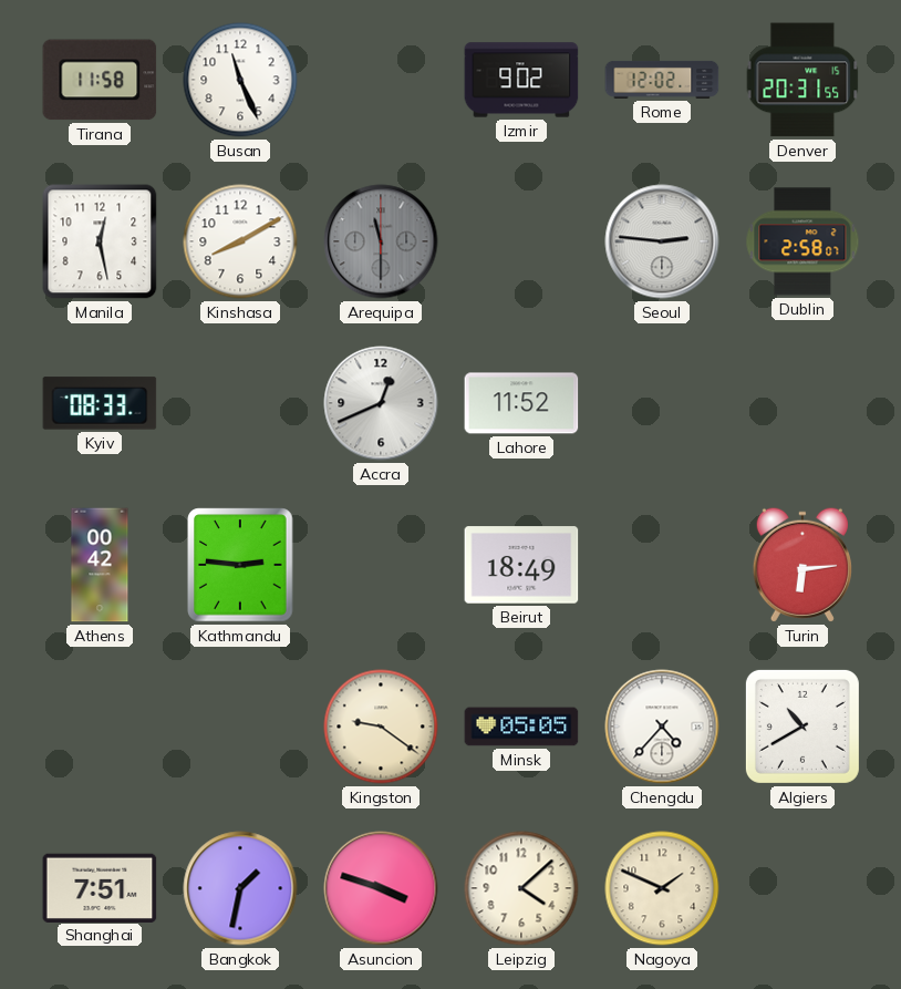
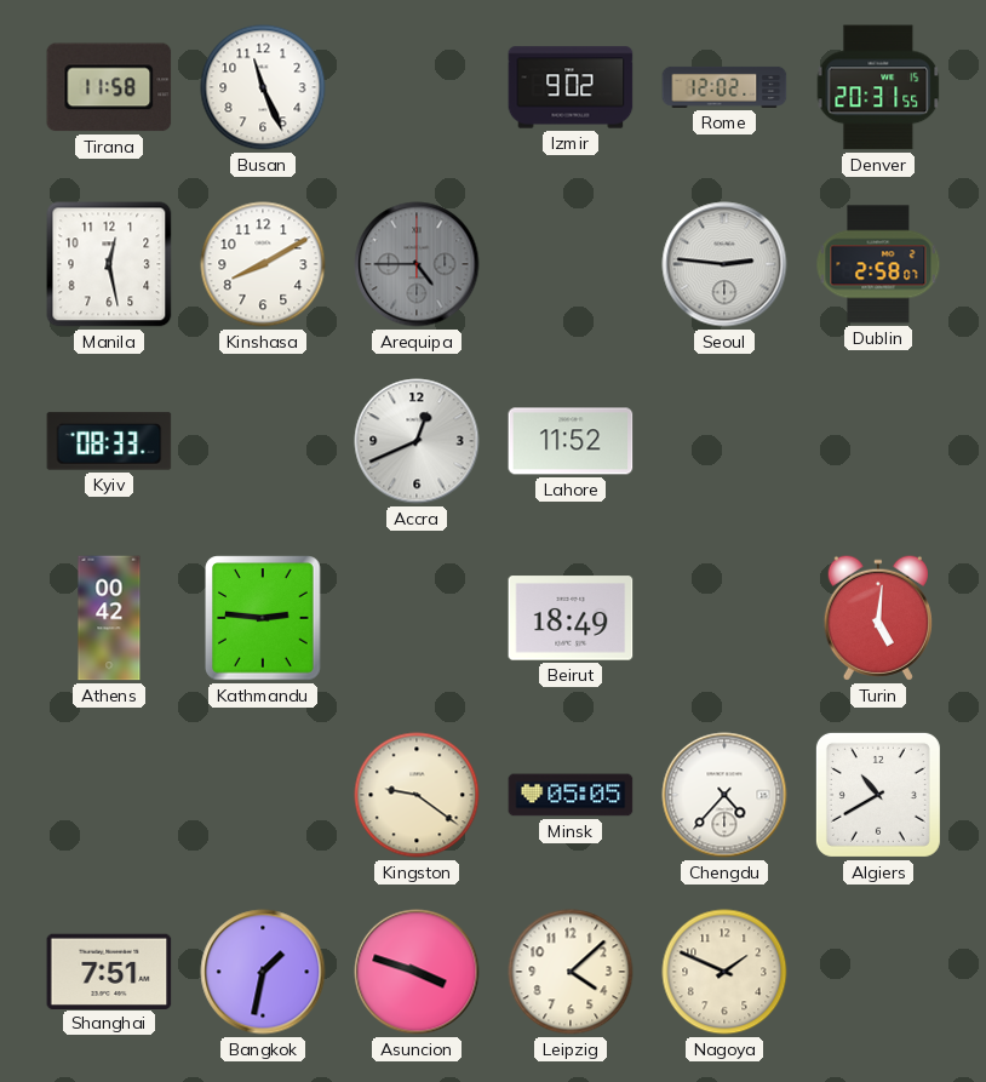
Arequipa: 11:30 -> 4:45 (417, 264)
Turin: 6:14 -> 5:01 (878, 618)
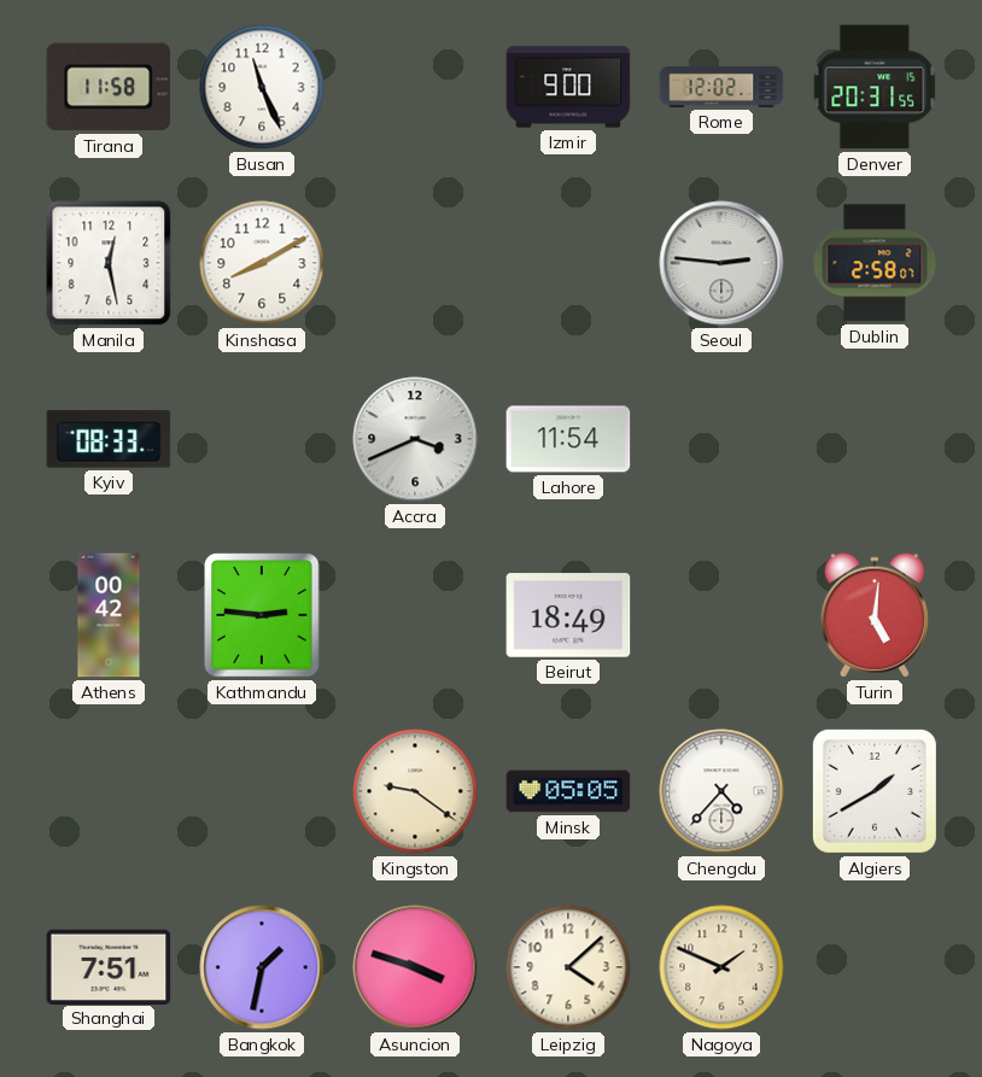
Izmir: 9:02 -> 9:00 (568, 87)
Arequipa: 4:45 -> none (417, 264)
Accra: 12:41 -> 3:41 (415, 439)
Lahore: 11:52 -> 11:54 (568, 439)
Algiers: 10:40 -> 1:40 (875, 791)
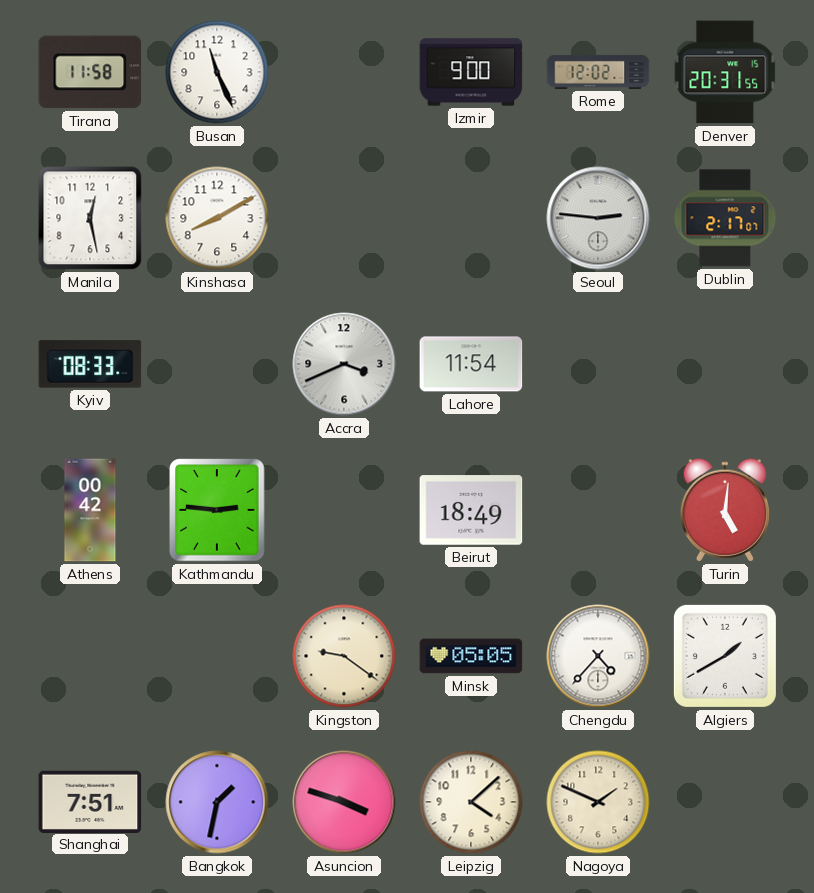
Dublin: 2:58 -> 2:17 (725, 218)
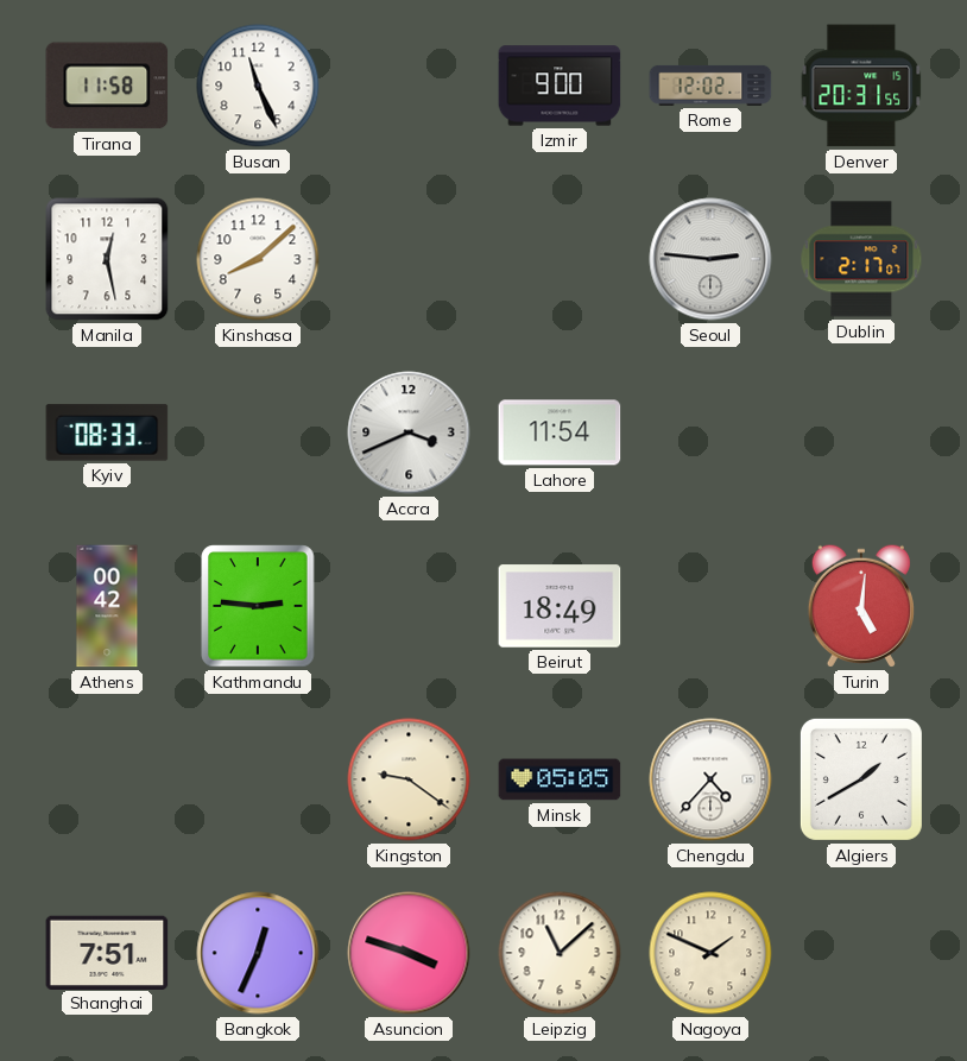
Kinshasa: 8:10 -> 8:08 (258, 259)
Bangkok: 1:32 -> 12:34 (258, 953)
Leipzig: 4:08 -> 11:08 (560, 953)
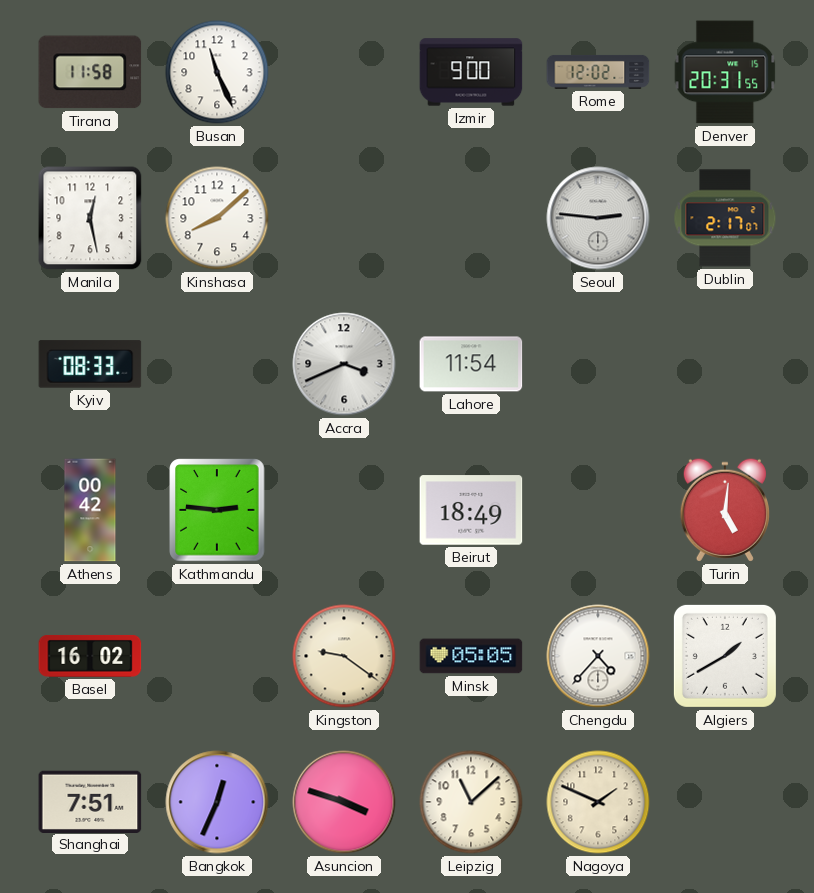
Basel: none -> 16:02 (90, 656)
